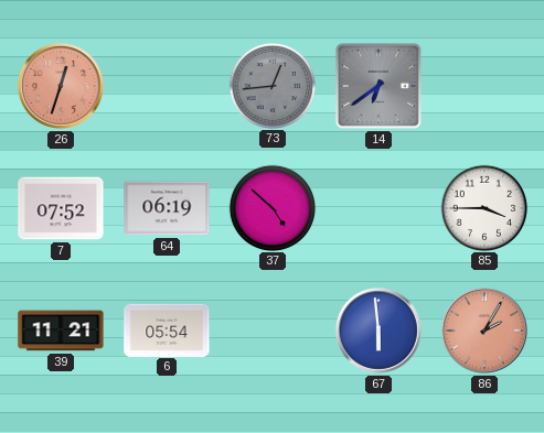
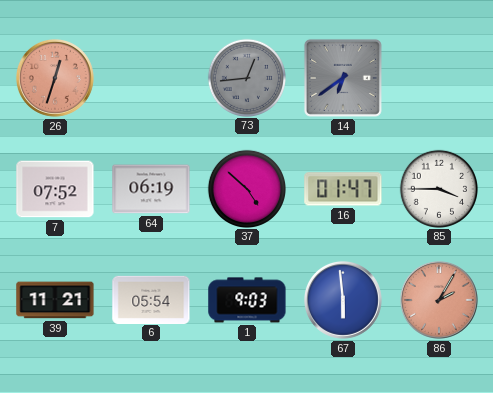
16: none -> 01:47 (343, 189)
1: none -> 9:03 (247, 300)
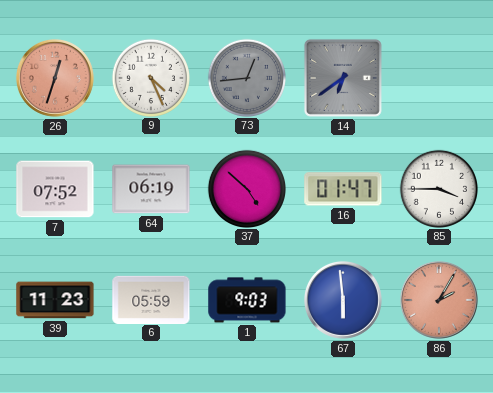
9: none -> 4:26 (150, 77)
39: 11:21 -> 11:23 (55, 300)
6: 05:54 -> 05:59 (151, 299)
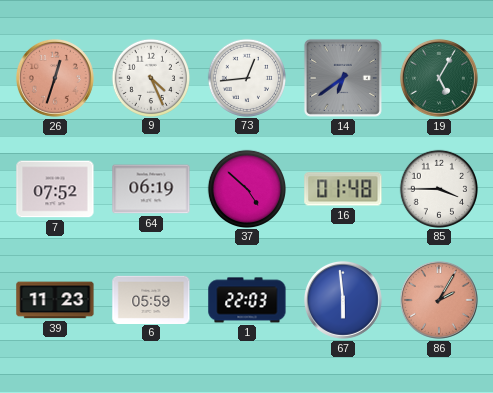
73 dial: grey -> white (246, 77)
19: none -> 5:05 (439, 78)
16: 01:47 -> 01:48 (343, 189)
1: 9:03 -> 22:03 (247, 300)
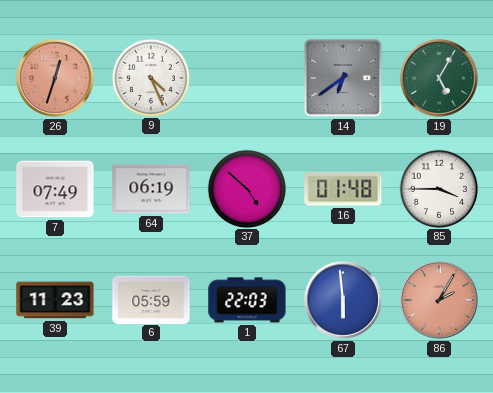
73: 12:44 -> none (246, 77)
7: 07:52 -> 07:49 (55, 189)
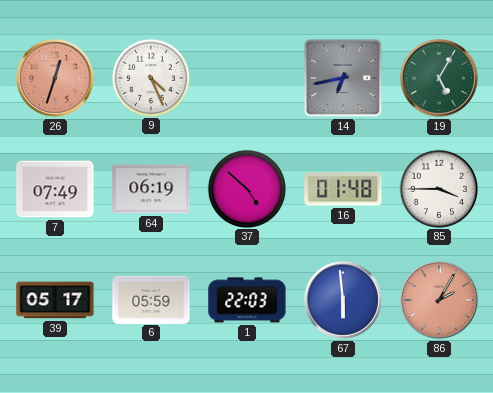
14: 6:39 -> 6:43 (343, 78)
39: 11:23 -> 05:17 (55, 300)
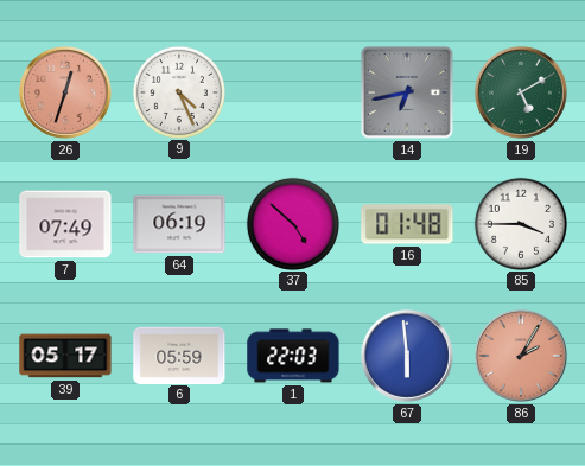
19: 5:05 -> 5:10 (521, 92)
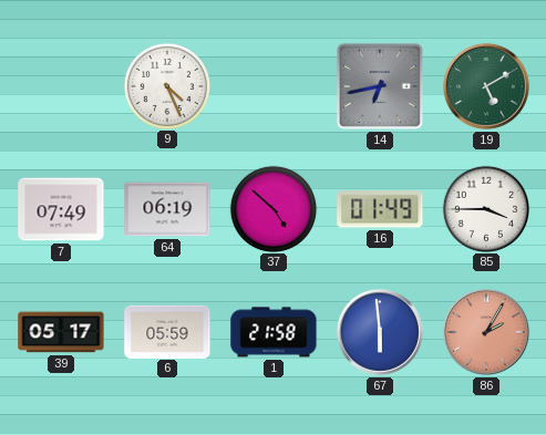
26: 12:33 -> none (65, 92)
16: 01:48 -> 01:49 (380, 209)
1: 22:03 -> 21:58 (274, 332)
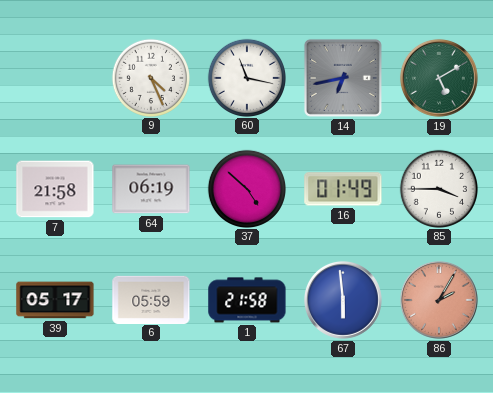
60: none -> 11:17 (246, 77)
7: 07:49 -> 21:58 (55, 189)
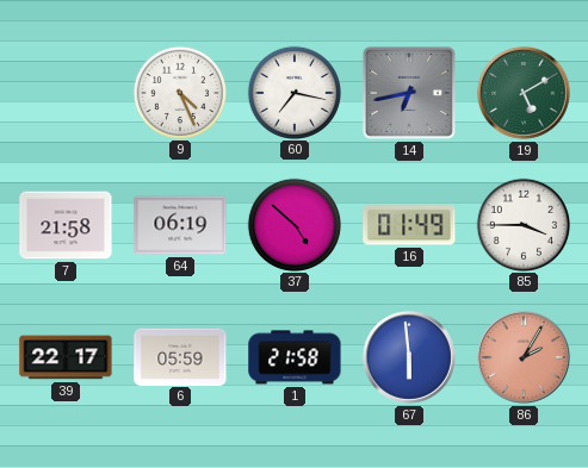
60: 11:17 -> 7:17 (293, 92)
39: 05:17 -> 22:17 (66, 357)
